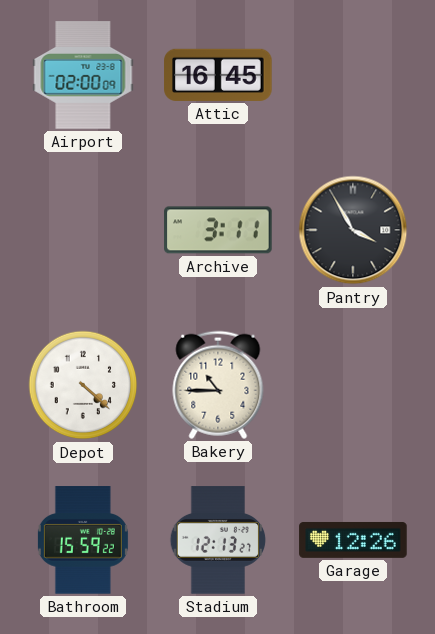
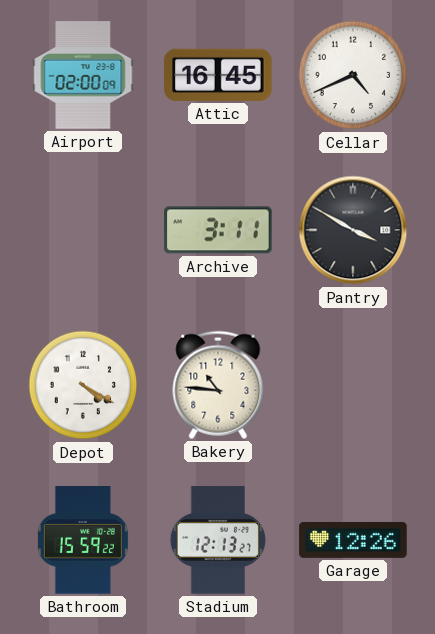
Cellar: none -> 4:41 (353, 75)
Pantry: 3:55 -> 3:50 (353, 230)
Depot: 4:22 -> 4:20 (83, 385)
Bakery: 10:45 -> 10:46 (218, 385)
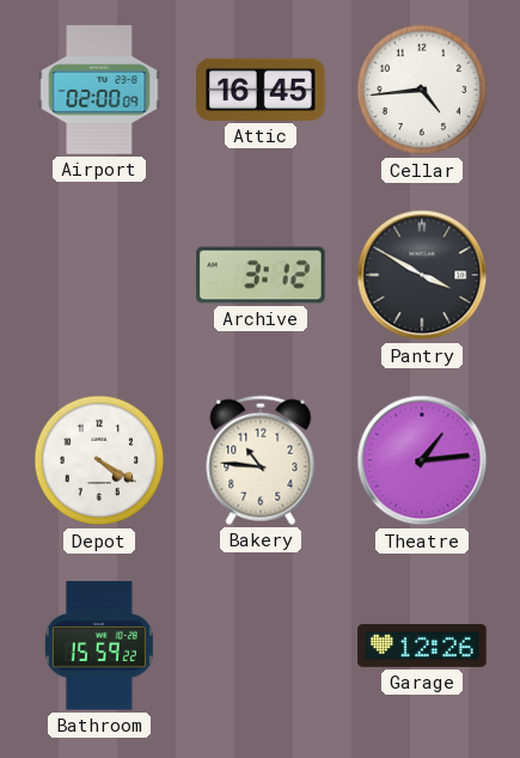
Cellar: 4:41 -> 4:44 (422, 90)
Archive: 3:11 -> 3:12 (261, 275)
Theatre: none -> 1:14 (422, 460)
Stadium: 12:13 -> none (218, 540)
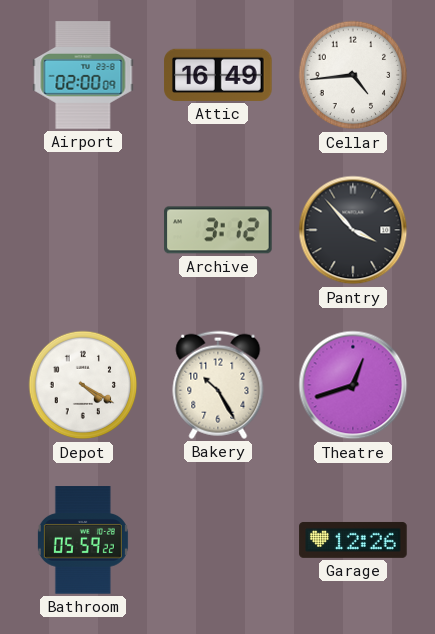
Attic: 16:45 -> 16:49 (218, 75)
Pantry: 3:50 -> 3:53 (353, 230)
Bakery: 10:46 -> 10:25 (218, 385)
Theatre: 1:14 -> 12:42 (353, 385)
Bathroom: 15:59 -> 05:59 (83, 540)
